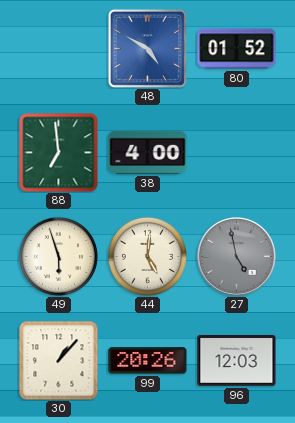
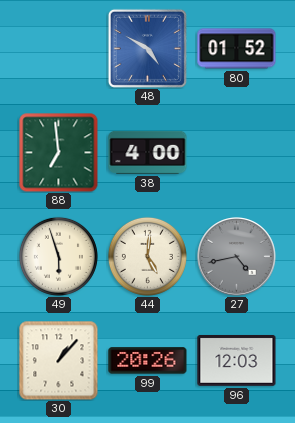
27: 4:58 -> 4:43 (237, 257)
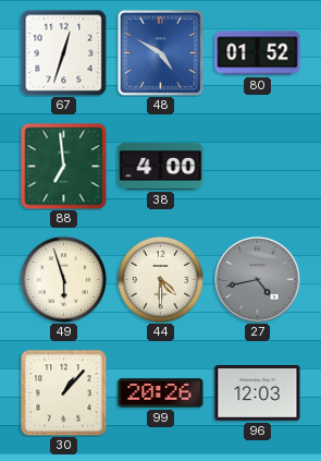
67: none -> 12:33 (63, 52)
44: 5:01 -> 4:30 (160, 279)
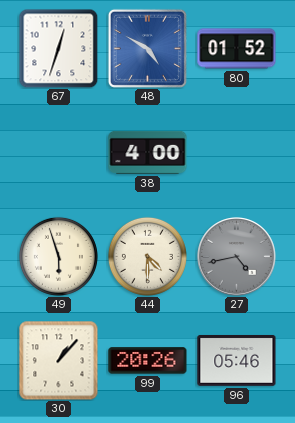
88: 6:59 -> none (64, 167)
96: 12:03 -> 05:46 (237, 361)
